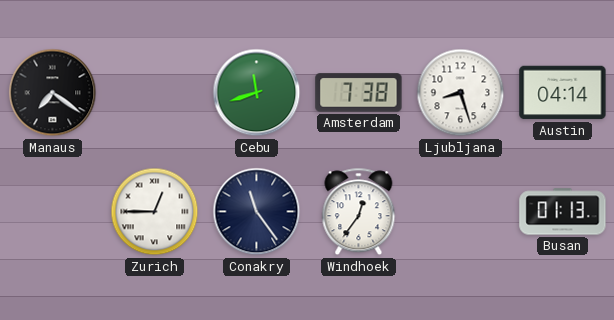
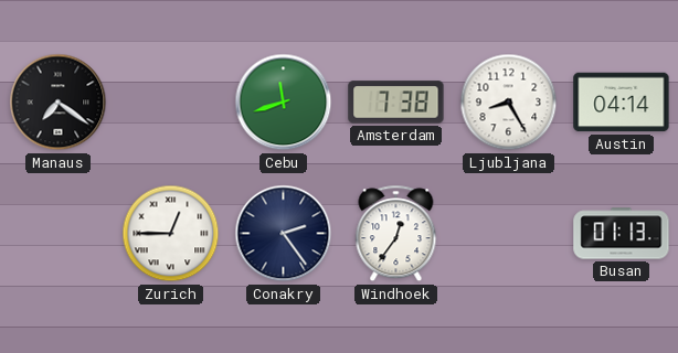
Ljubljana: 8:27 -> 8:25 (509, 103)
Conakry: 11:24 -> 2:24 (284, 234)
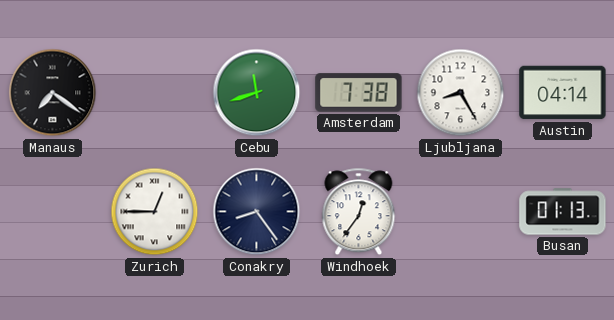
Conakry: 2:24 -> 8:24 (257, 212)
